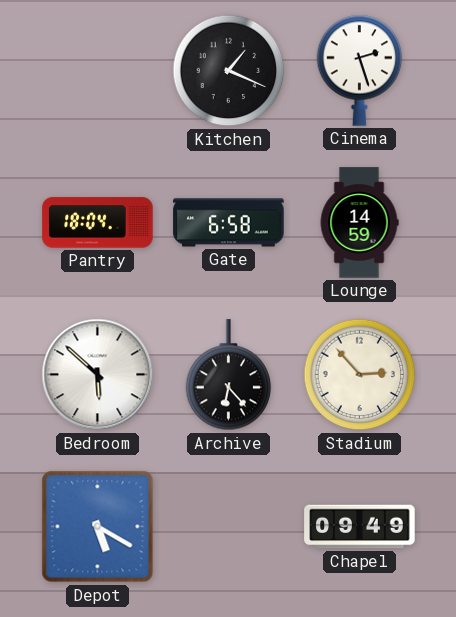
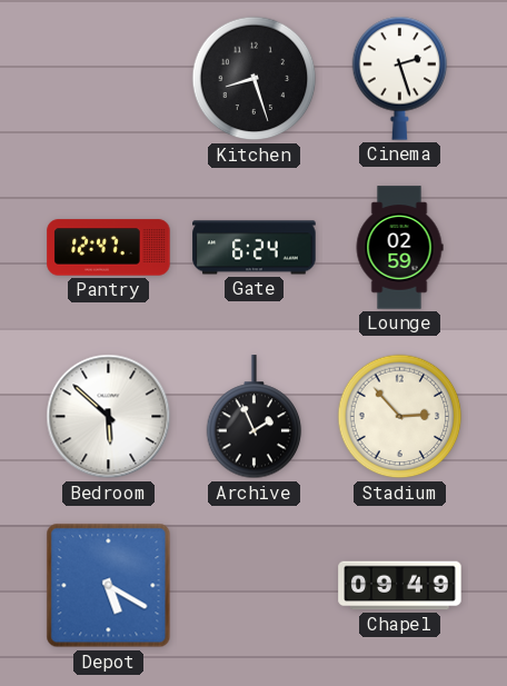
Kitchen: 1:19 -> 8:27 (255, 79)
Pantry: 18:04 -> 12:47 (109, 248)
Gate: 6:58 -> 6:24 (255, 248)
Lounge: 14:59 -> 02:59 (399, 248)
Archive: 6:23 -> 1:56 (255, 417)
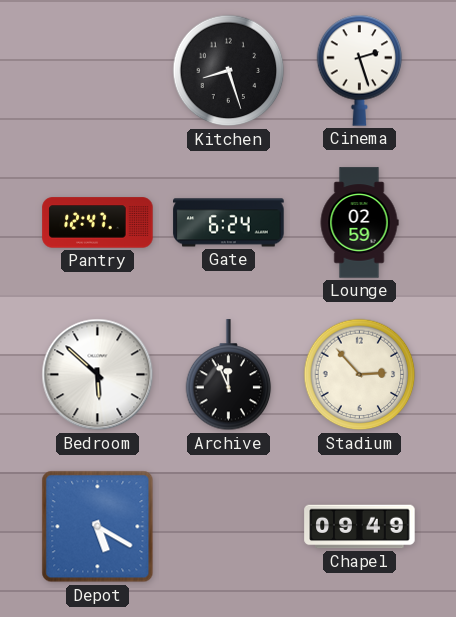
Archive: 1:56 -> 11:56 (229, 375)
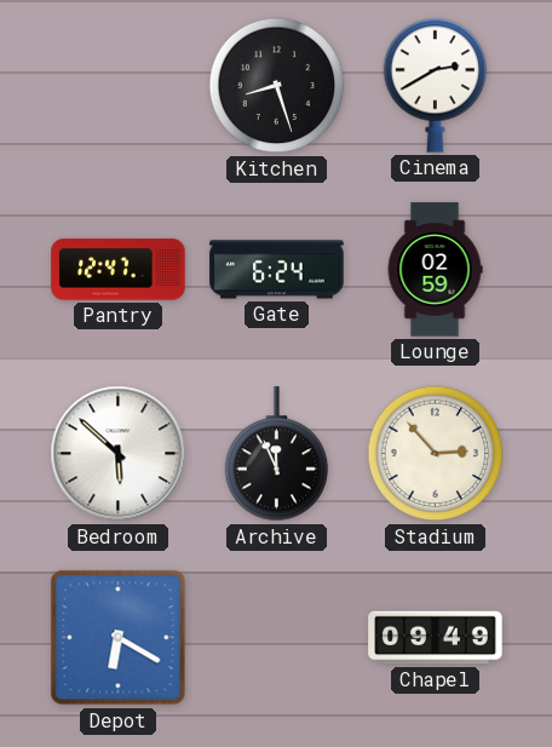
Cinema: 2:27 -> 2:40 (436, 85)
Depot: 5:20 -> 6:20 (119, 638)
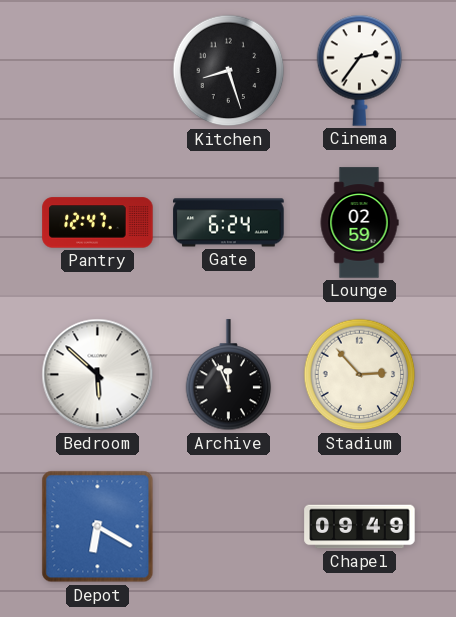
Cinema: 2:40 -> 2:36 (360, 70)
